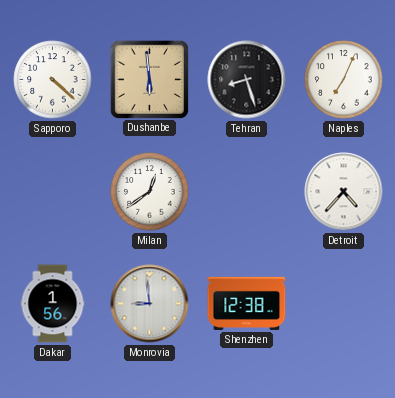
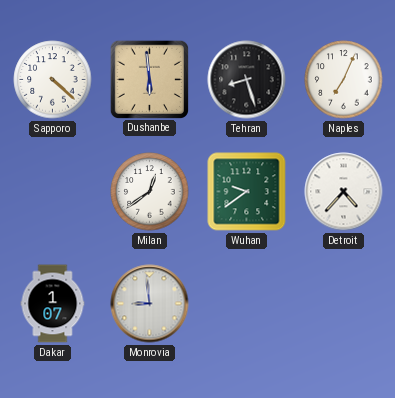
Wuhan: none -> 9:39 (247, 192)
Dakar: 1:56 -> 1:07 (53, 304)
Shenzhen: 12:38 -> none (247, 303)
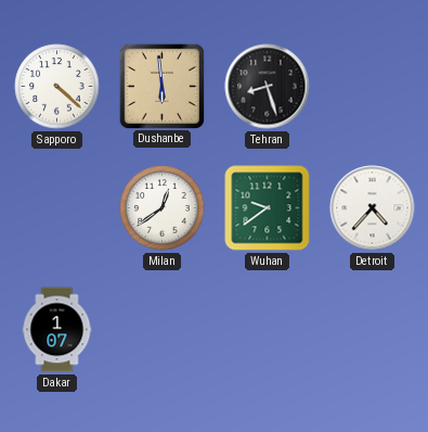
Naples: 7:04 -> none (344, 80)
Monrovia: 8:59 -> none (150, 304)
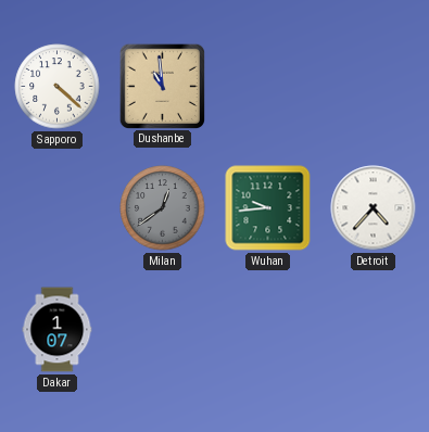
Dushanbe: 5:59 -> 10:59 (162, 86)
Tehran: 8:27 -> none (268, 87)
Milan dial: white -> grey (163, 208)
Wuhan: 9:39 -> 9:44 (268, 208)
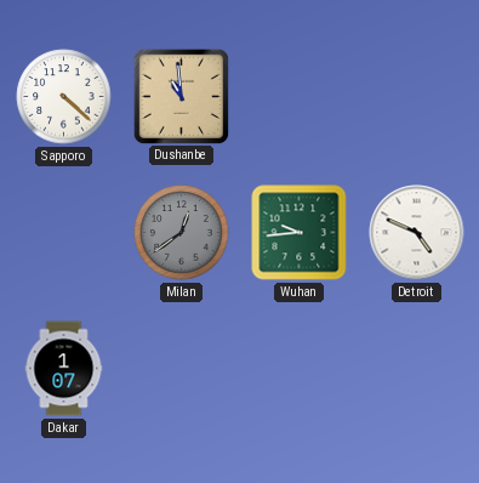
Detroit: 4:37 -> 4:49 (417, 233)
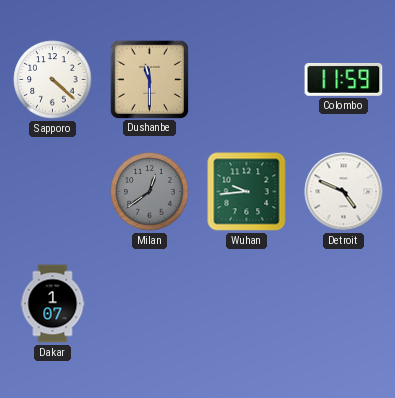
Dushanbe: 10:59 -> 11:30 (149, 79)
Colombo: none -> 11:59 (344, 79)
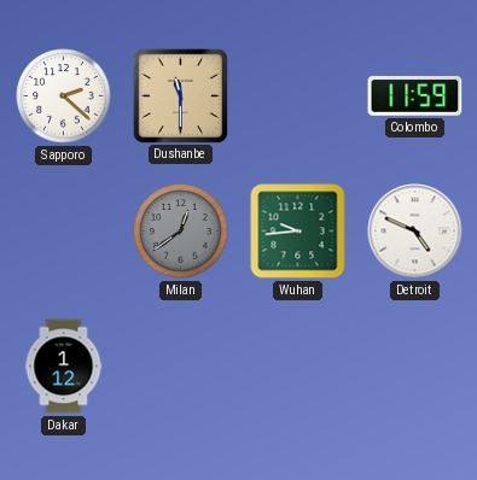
Sapporo: 4:22 -> 2:22 (64, 96)
Dakar: 1:07 -> 1:12 (64, 367)
